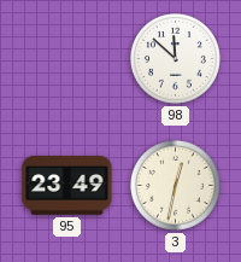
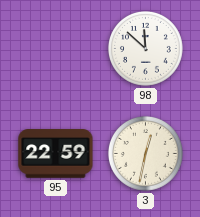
95: 23:49 -> 22:59 (56, 154)
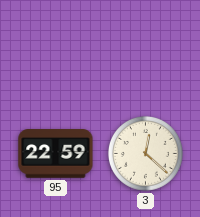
98: 11:52 -> none (146, 49)
3: 12:32 -> 12:22 (146, 154)
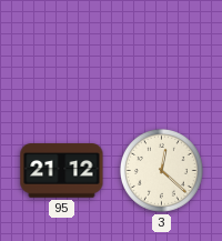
95: 22:59 -> 21:12 (62, 171)
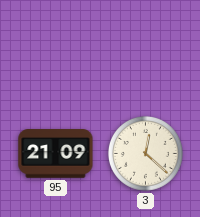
95: 21:12 -> 21:09 (56, 154)
